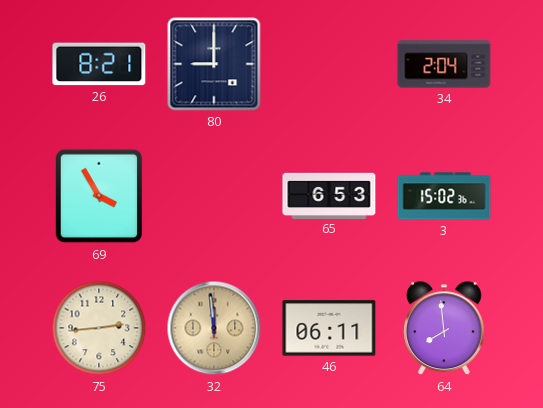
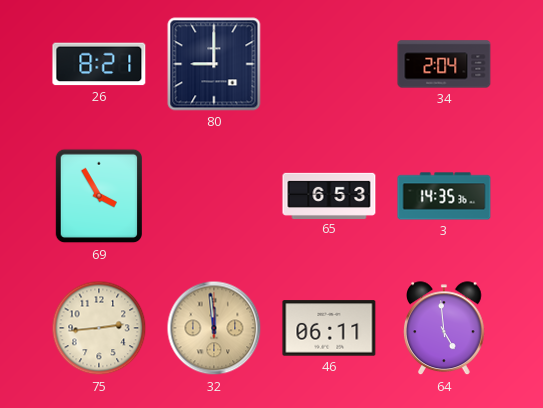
3: 15:02 -> 14:35 (444, 196)
64: 7:59 -> 4:59 (445, 329)
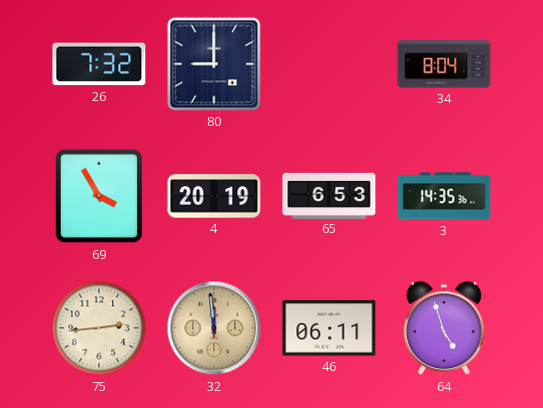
26: 8:21 -> 7:32 (99, 64)
34: 2:04 -> 8:04 (444, 64)
4: none -> 20:19 (214, 196)
64: 4:59 -> 4:57 (445, 329)
